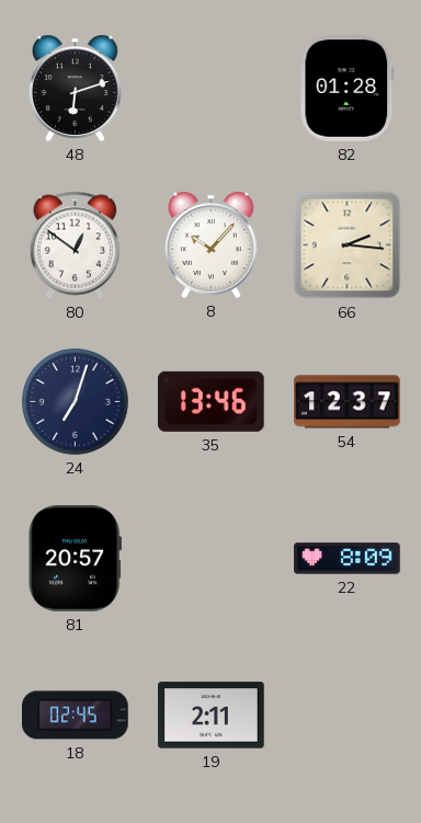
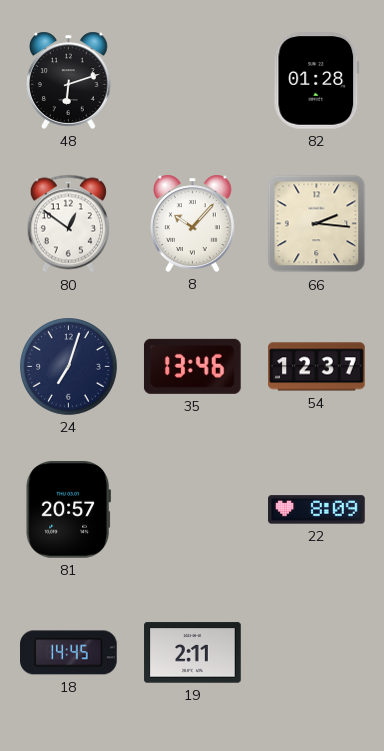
18: 02:45 -> 14:45 (69, 653)
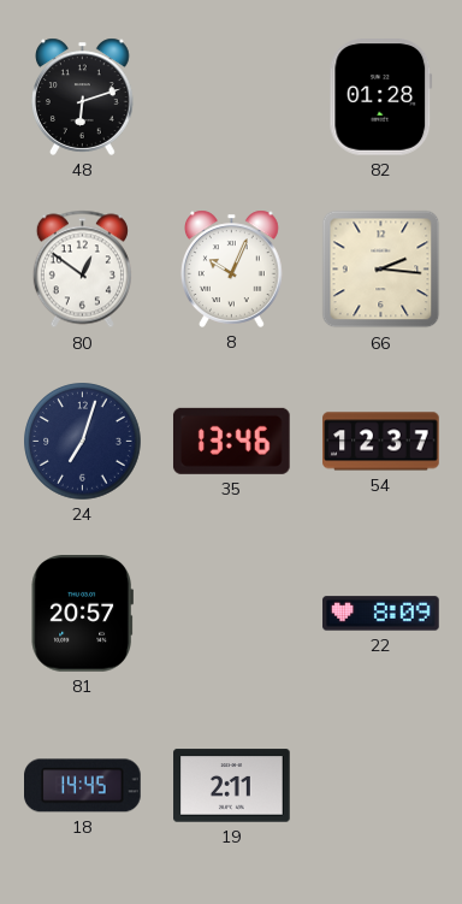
8: 10:07 -> 10:04 (232, 268)
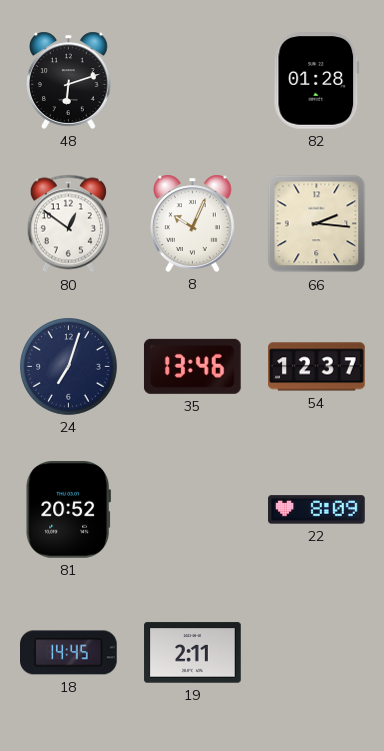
81: 20:57 -> 20:52 (68, 510)
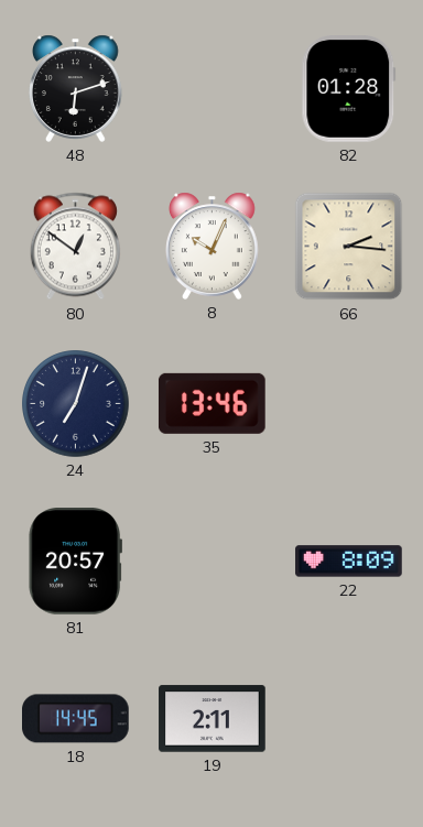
54: 12:37 -> none (317, 367)
81: 20:52 -> 20:57 (75, 562)
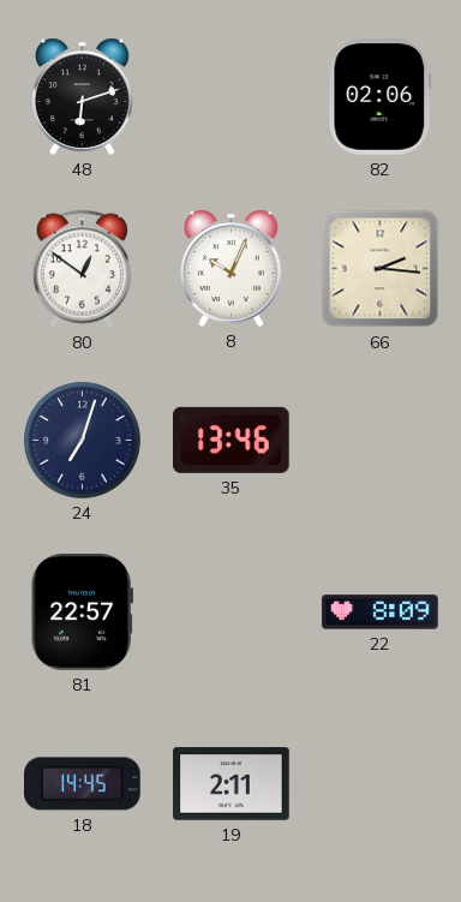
82: 01:28 -> 02:06 (381, 97)
81: 20:57 -> 22:57 (82, 613)
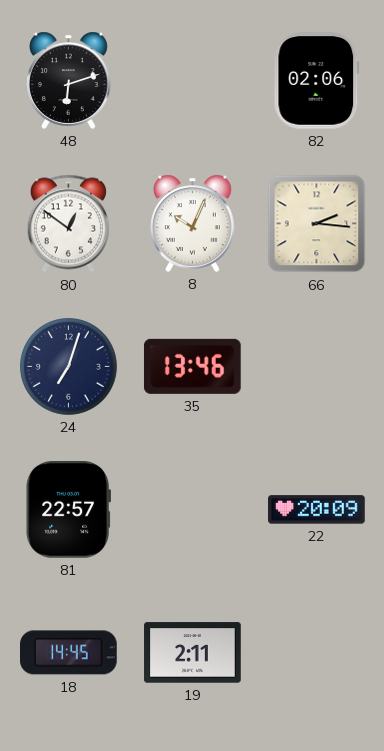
22: 8:09 -> 20:09 (317, 510)
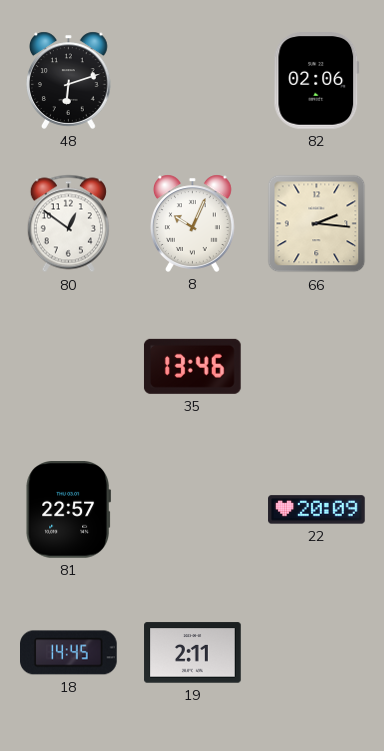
24: 7:03 -> none (69, 367)
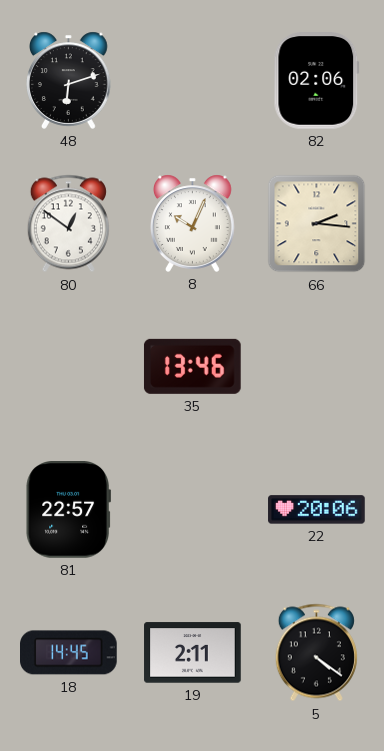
22: 20:09 -> 20:06 (317, 510)
5: none -> 4:21 (316, 653)
